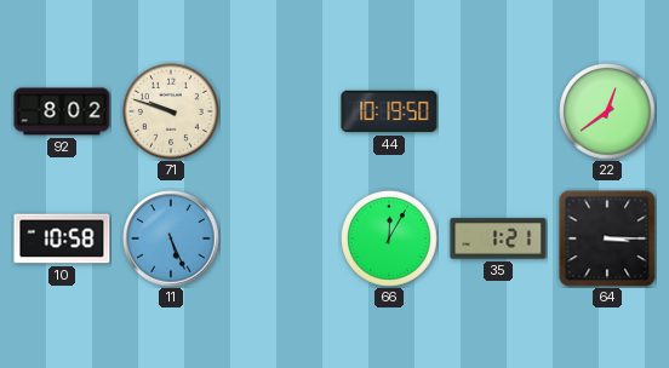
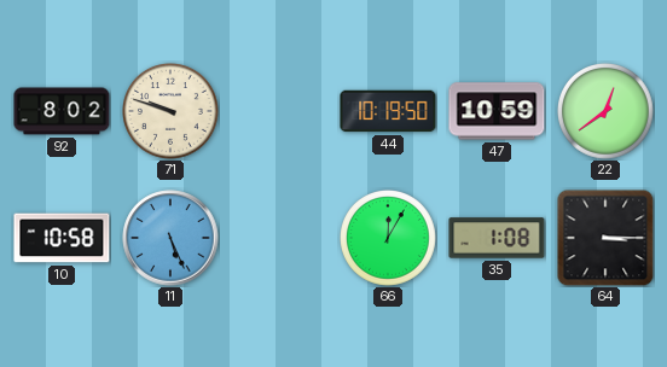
47: none -> 10:59 (497, 111)
35: 1:21 -> 1:08 (497, 238)
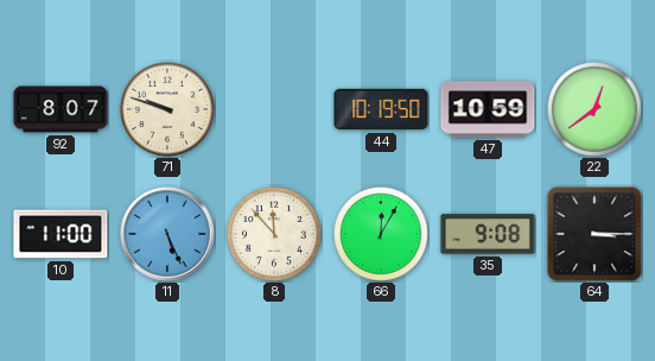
92: 8:02 -> 8:07 (61, 109)
10: 10:58 -> 11:00 (61, 234)
8: none -> 11:53 (275, 235)
35: 1:08 -> 9:08 (488, 234)
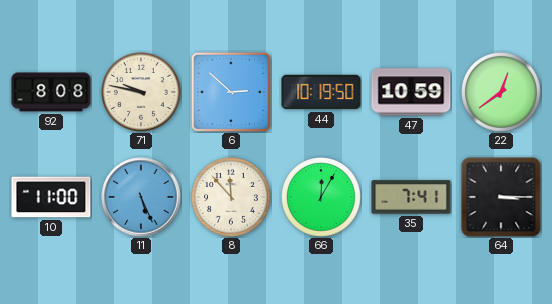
92: 8:07 -> 8:08 (51, 92)
71: 9:48 -> 9:47 (142, 93)
6: none -> 2:52 (231, 92)
35: 9:08 -> 7:41 (411, 197)
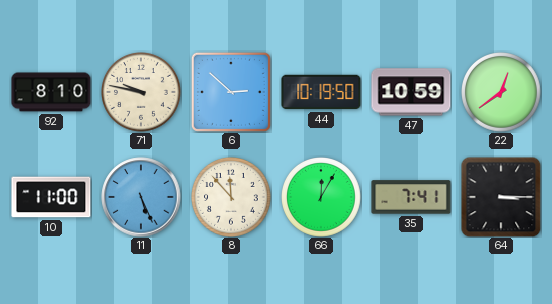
92: 8:08 -> 8:10 (51, 92)
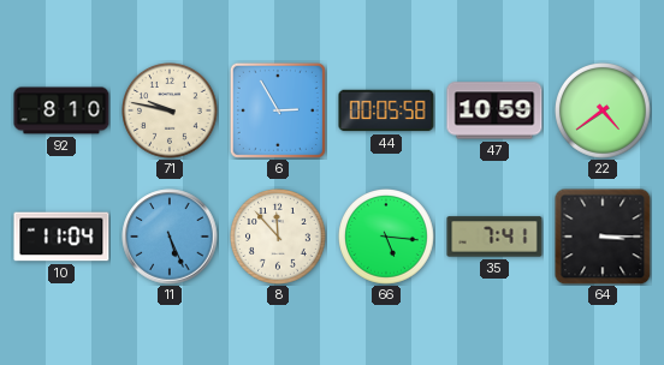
6: 2:52 -> 2:55 (278, 110)
44: 10:19 -> 00:05 (386, 110)
22: 12:39 -> 4:39 (604, 112)
10: 11:00 -> 11:04 (61, 237)
66: 12:05 -> 5:16 (387, 238)
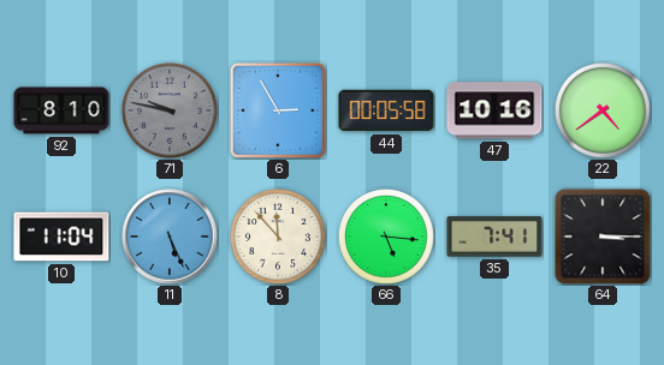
71 dial: cream -> grey (171, 112)
47: 10:59 -> 10:16 (494, 110)
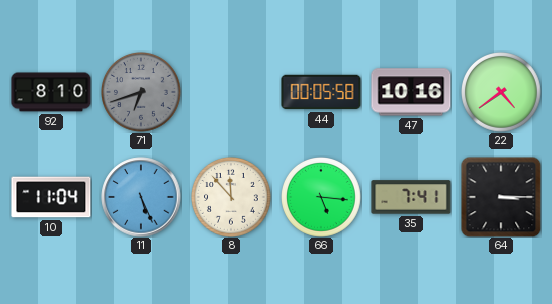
71: 9:47 -> 6:42 (142, 93)
6: 2:55 -> none (278, 110)
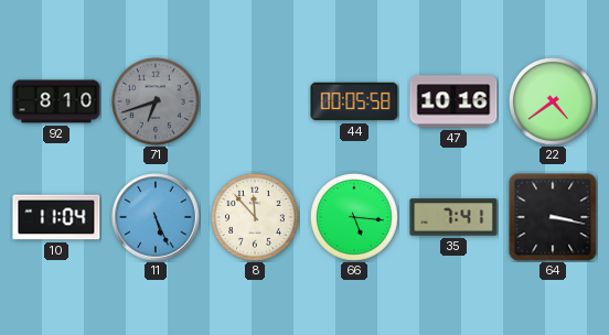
64: 3:15 -> 3:17 (553, 217)
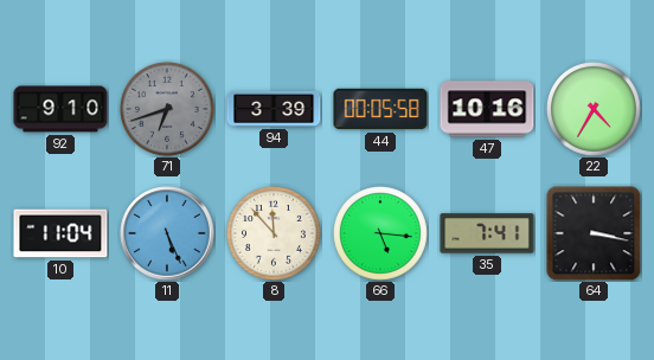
92: 8:10 -> 9:10 (60, 109)
94: none -> 3:39 (274, 109)
22: 4:39 -> 4:35 (595, 110)
